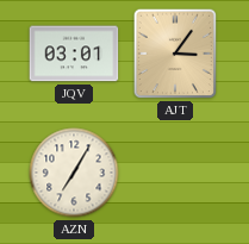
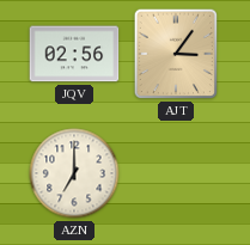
JQV: 03:01 -> 02:56 (74, 54)
AZN: 7:05 -> 7:00 (74, 173)
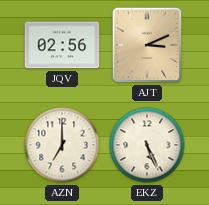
AJT: 3:06 -> 3:11 (147, 45)
EKZ: none -> 5:26 (147, 145)
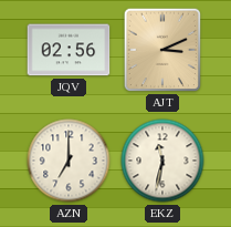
EKZ: 5:26 -> 11:32 (162, 161)
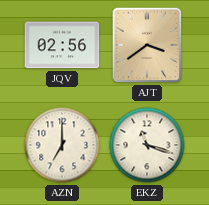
AJT: 3:11 -> 3:39 (147, 45)
EKZ: 11:32 -> 11:18 (147, 145)
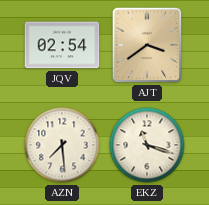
JQV: 02:56 -> 02:54 (62, 45)
AZN: 7:00 -> 7:29 (62, 145)
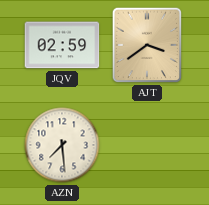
JQV: 02:54 -> 02:59 (62, 45)
EKZ: 11:18 -> none (147, 145)
